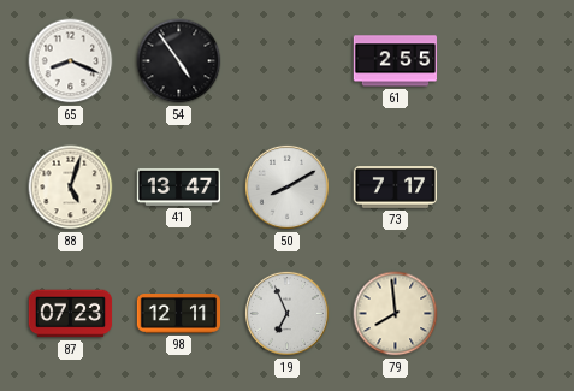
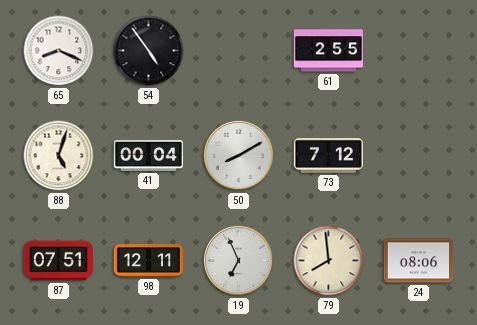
41: 13:47 -> 00:04 (149, 155)
73: 7:17 -> 7:12 (329, 156)
87: 07:23 -> 07:51 (59, 261)
24: none -> 08:06 (419, 261)
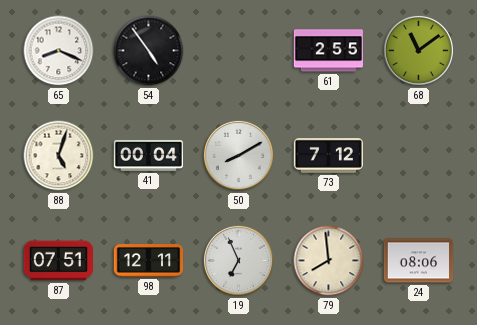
68: none -> 11:09 (418, 50)
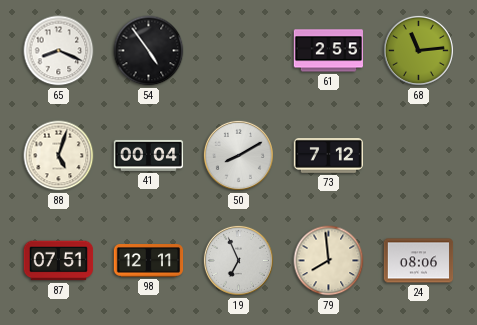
68: 11:09 -> 11:14 (418, 50)
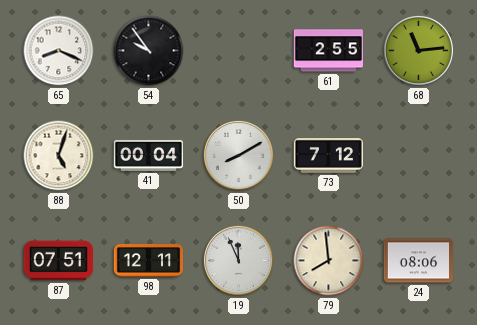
54: 4:54 -> 9:54 (149, 51)
19: 6:56 -> 11:56 (238, 260)
